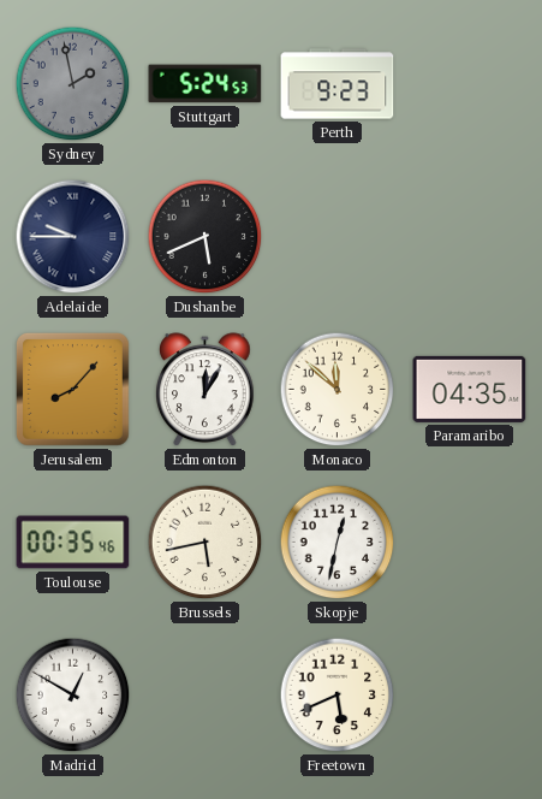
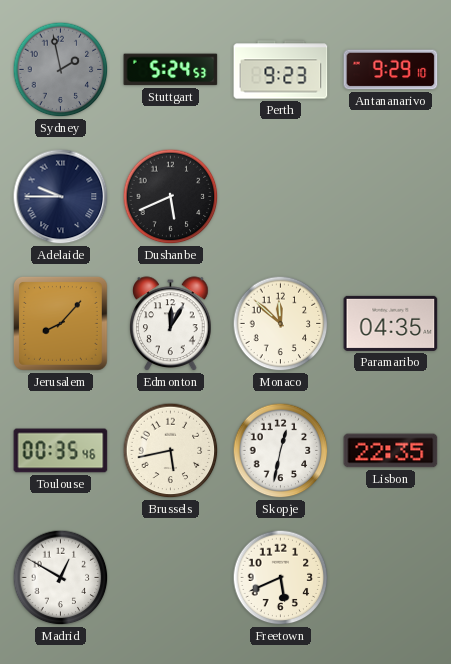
Antananarivo: none -> 9:29 (391, 70)
Lisbon: none -> 22:35 (391, 451)
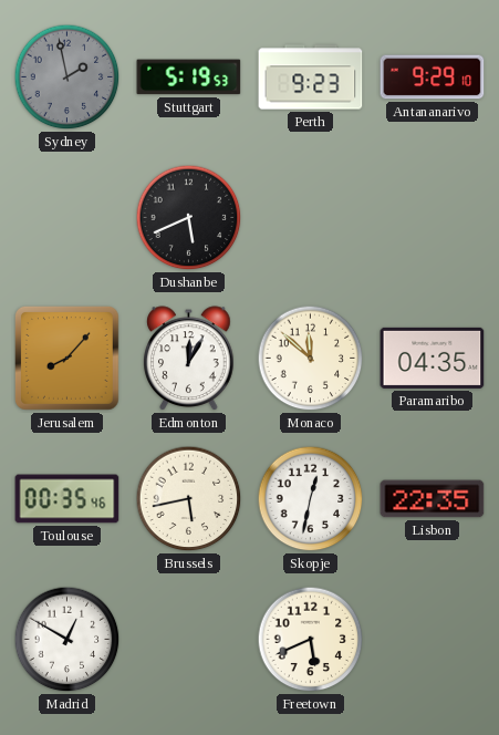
Stuttgart: 5:24 -> 5:19 (189, 77)
Adelaide: 9:45 -> none (61, 197)
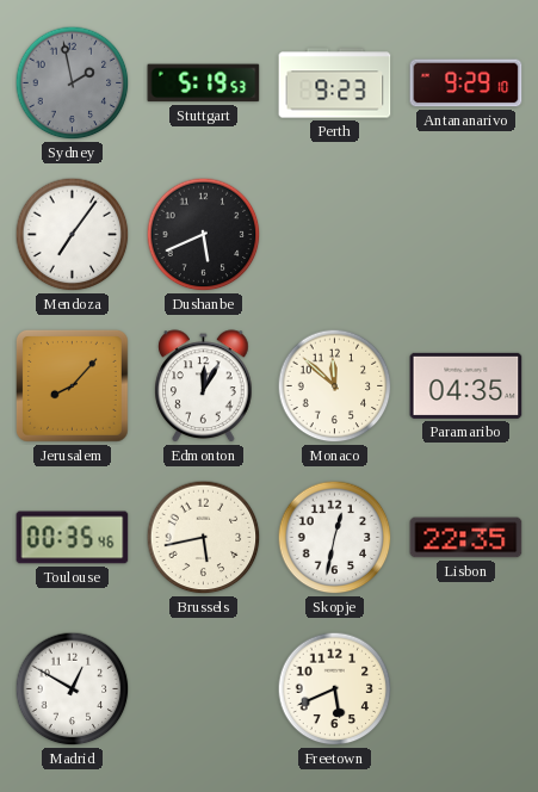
Mendoza: none -> 7:06 (73, 235)
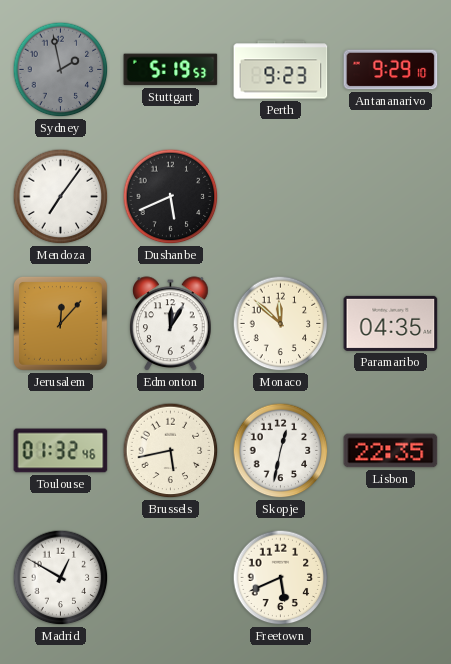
Jerusalem: 8:07 -> 12:07 (60, 323)
Toulouse: 00:35 -> 01:32 (61, 451)
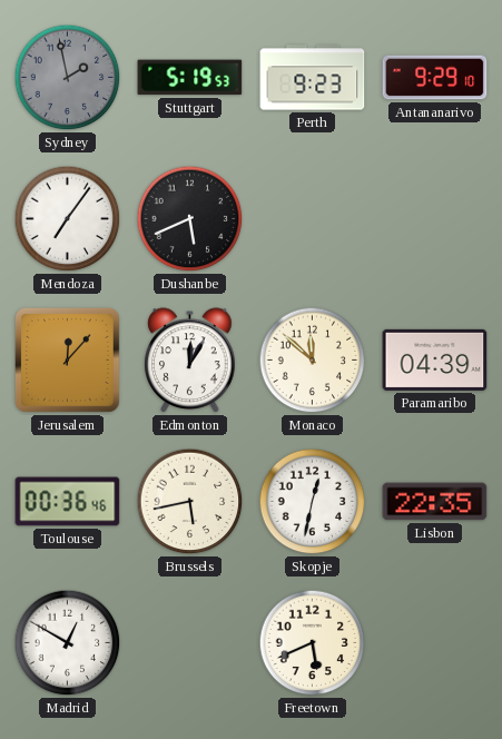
Paramaribo: 04:35 -> 04:39 (435, 359)
Toulouse: 01:32 -> 00:36 (68, 502)
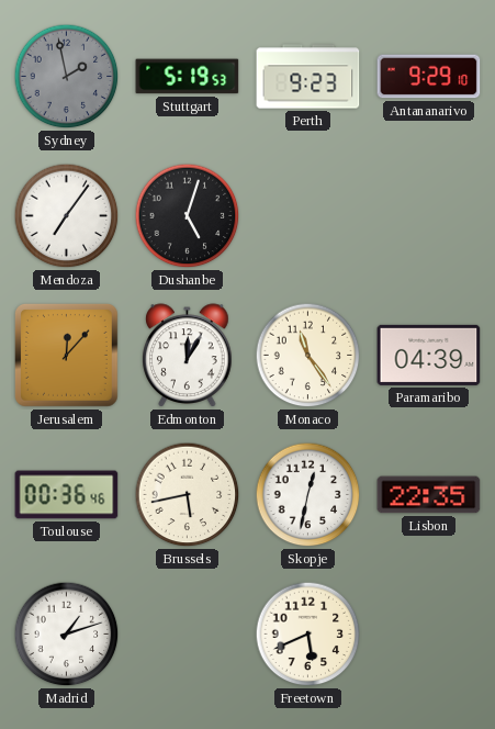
Dushanbe: 5:41 -> 5:03 (188, 216)
Monaco: 11:52 -> 11:24 (308, 356)
Madrid: 12:50 -> 1:12 (67, 635)
